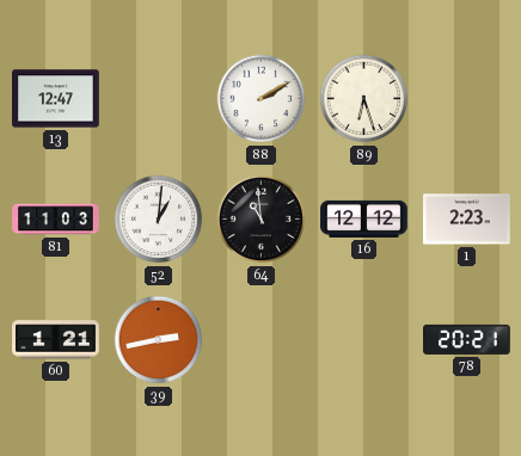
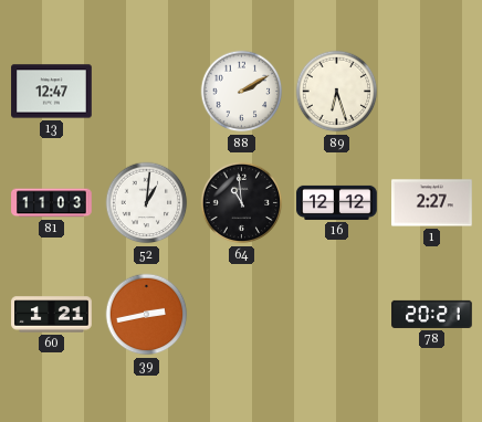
1: 2:23 -> 2:27 (432, 203)
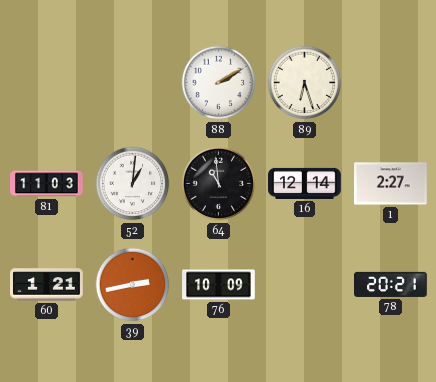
13: 12:47 -> none (52, 92)
16: 12:12 -> 12:14 (305, 183)
76: none -> 10:09 (219, 285)
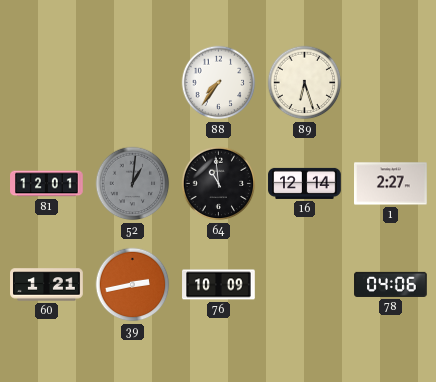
88: 2:10 -> 7:36 (219, 83)
81: 11:03 -> 12:01 (47, 184)
52 dial: white -> grey (133, 184)
78: 20:21 -> 04:06 (391, 284)
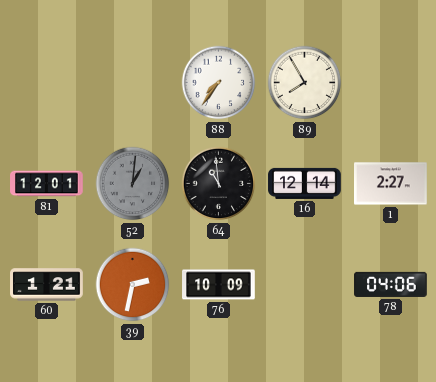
89: 6:27 -> 7:55 (305, 83)
39: 2:43 -> 2:32 (133, 285)
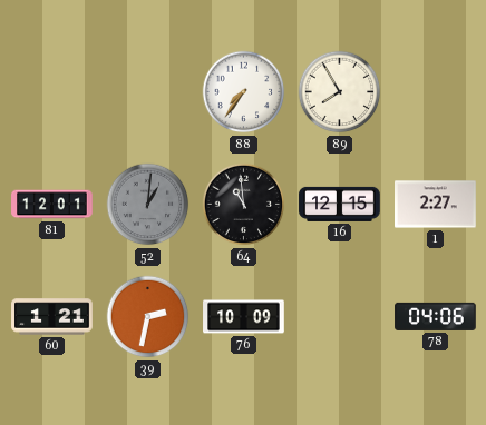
16: 12:14 -> 12:15 (340, 204)
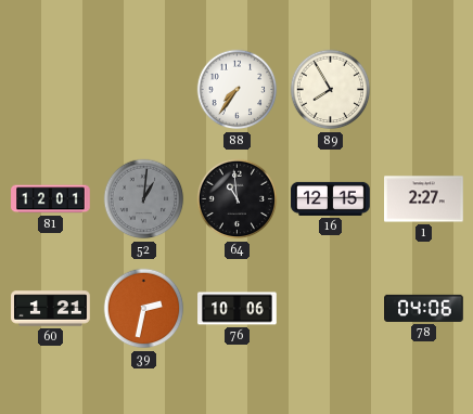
76: 10:09 -> 10:06 (238, 309)
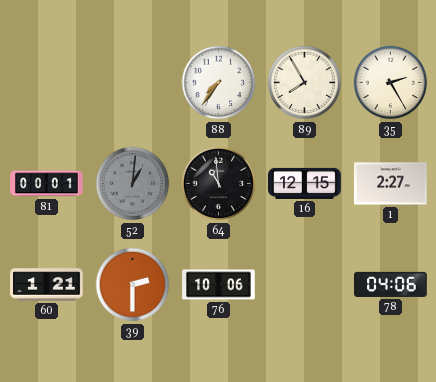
35: none -> 2:25 (391, 83)
81: 12:01 -> 00:01 (47, 184)
39: 2:32 -> 2:30 (133, 285)
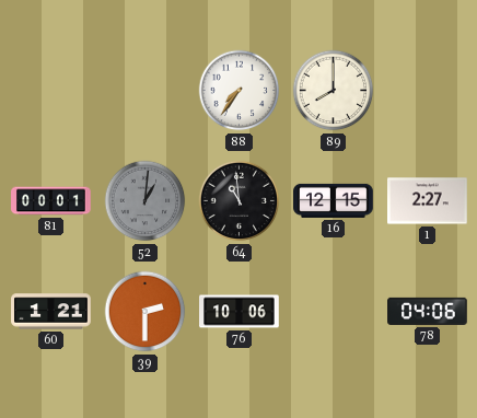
89: 7:55 -> 8:00 (334, 91)
35: 2:25 -> none (391, 83)
